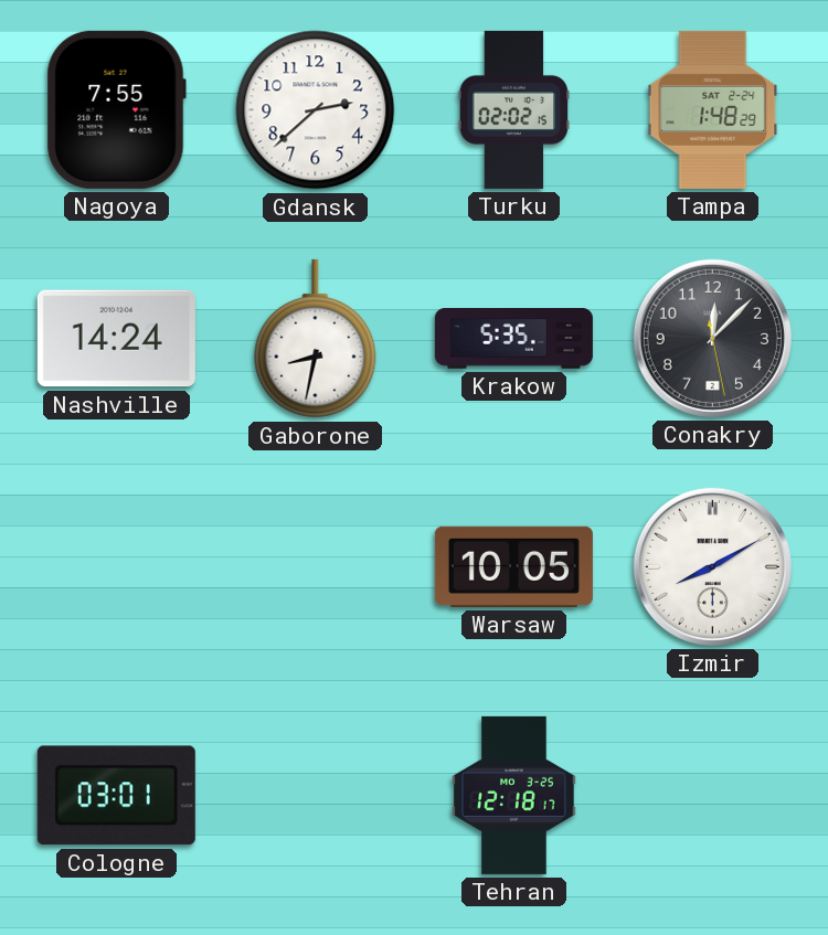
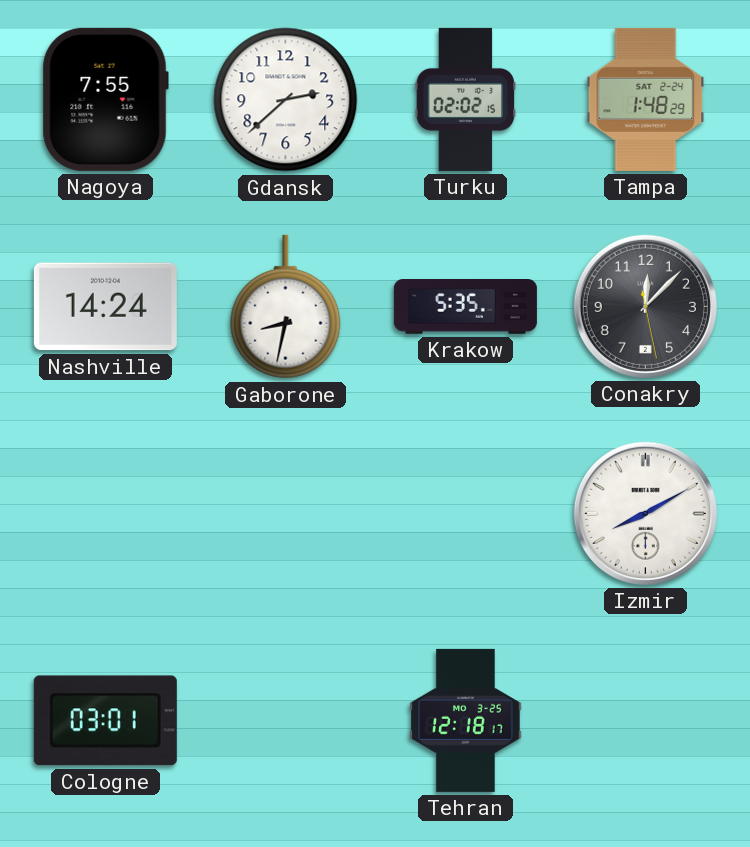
Warsaw: 10:05 -> none (513, 566)
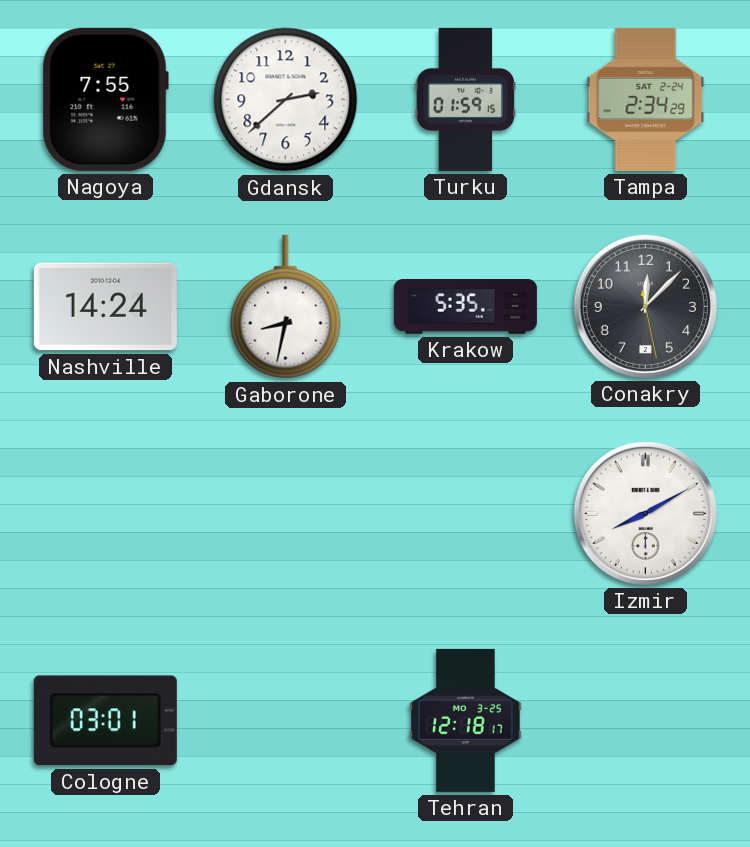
Turku: 02:02 -> 01:59 (466, 99)
Tampa: 1:48 -> 2:34 (646, 99)
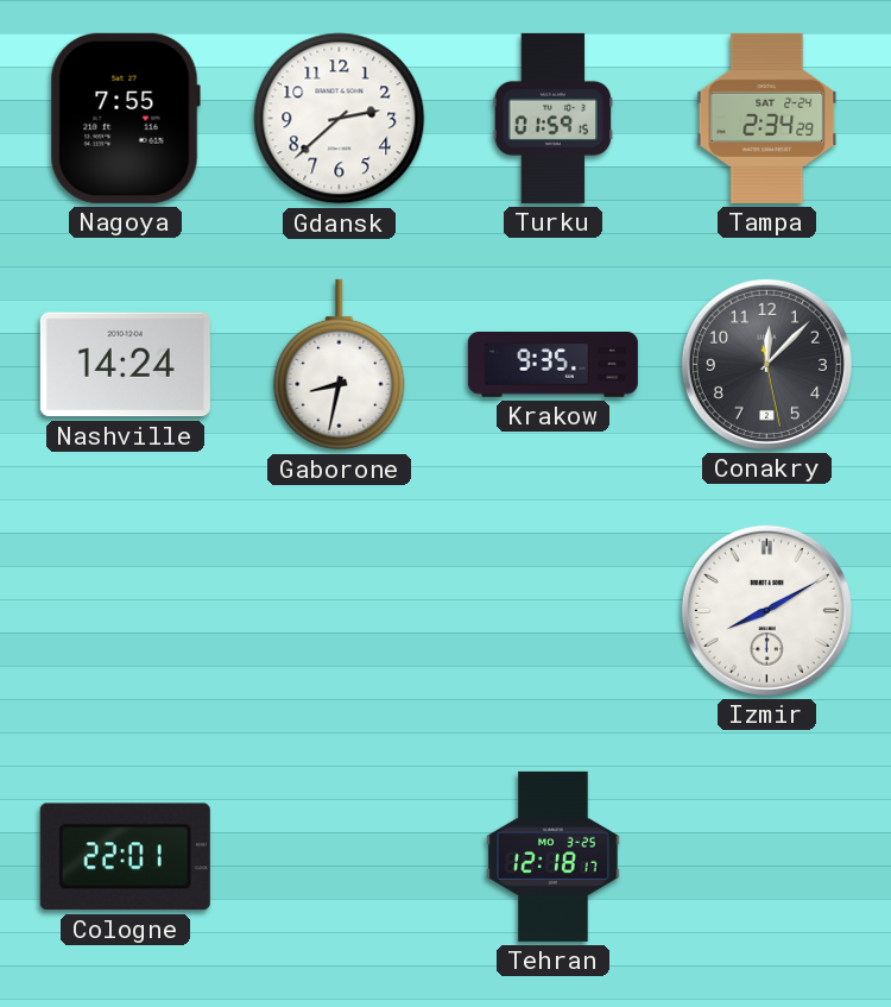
Krakow: 5:35 -> 9:35 (552, 365)
Cologne: 03:01 -> 22:01 (125, 857)
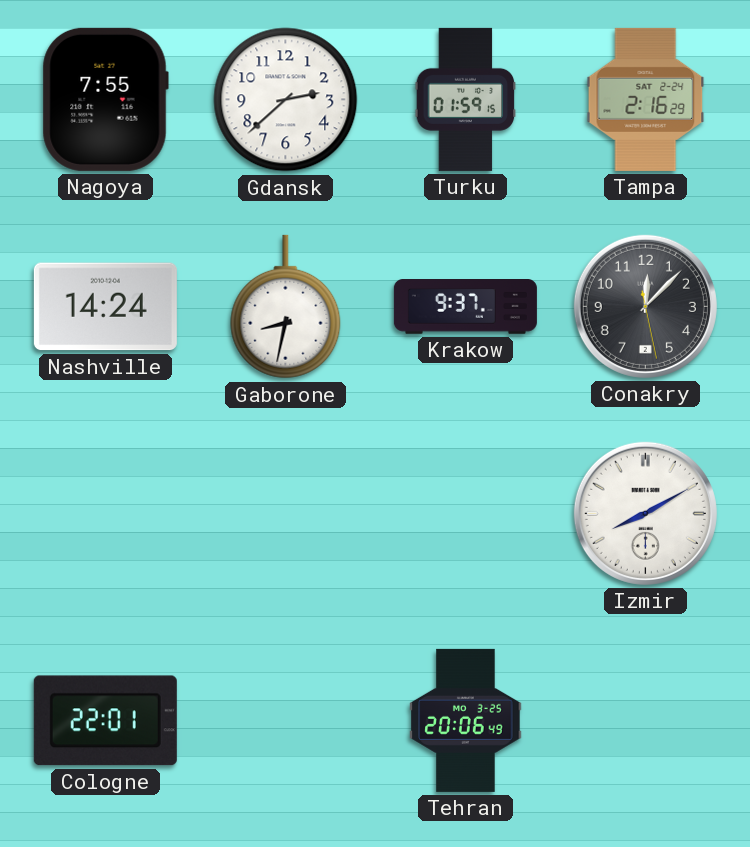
Tampa: 2:34 -> 2:16 (646, 99)
Krakow: 9:35 -> 9:37 (465, 307)
Tehran: 12:18 -> 20:06 (466, 720)
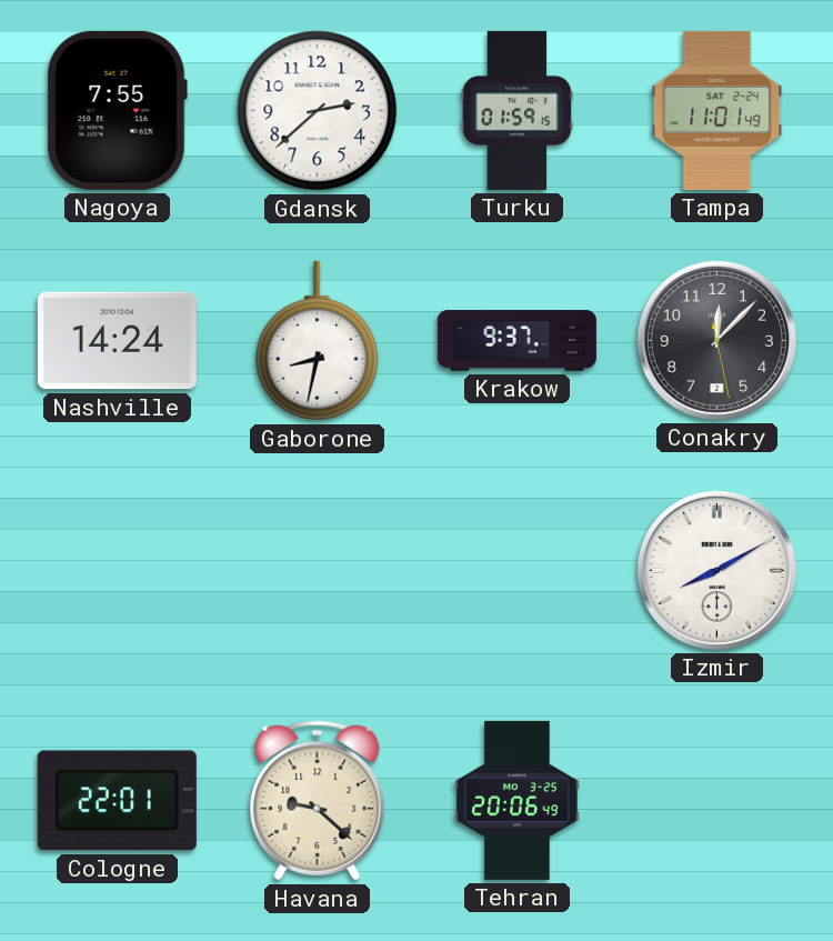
Tampa: 2:16 -> 11:01 (717, 110)
Havana: none -> 9:22 (318, 801)
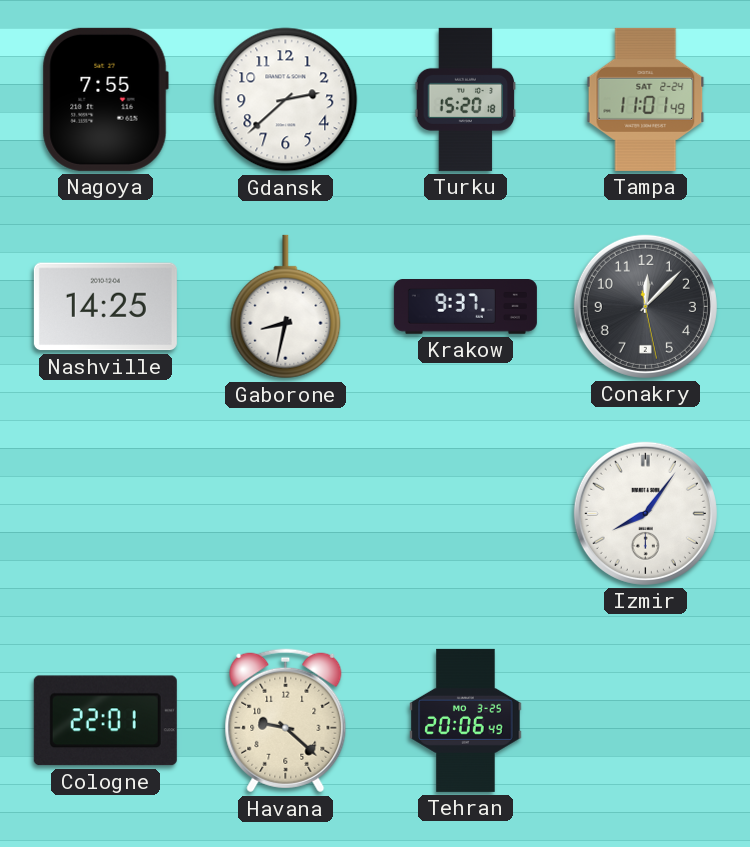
Turku: 01:59 -> 15:20 (466, 99)
Nashville: 14:24 -> 14:25 (105, 307)
Izmir: 8:10 -> 8:06 (645, 513)
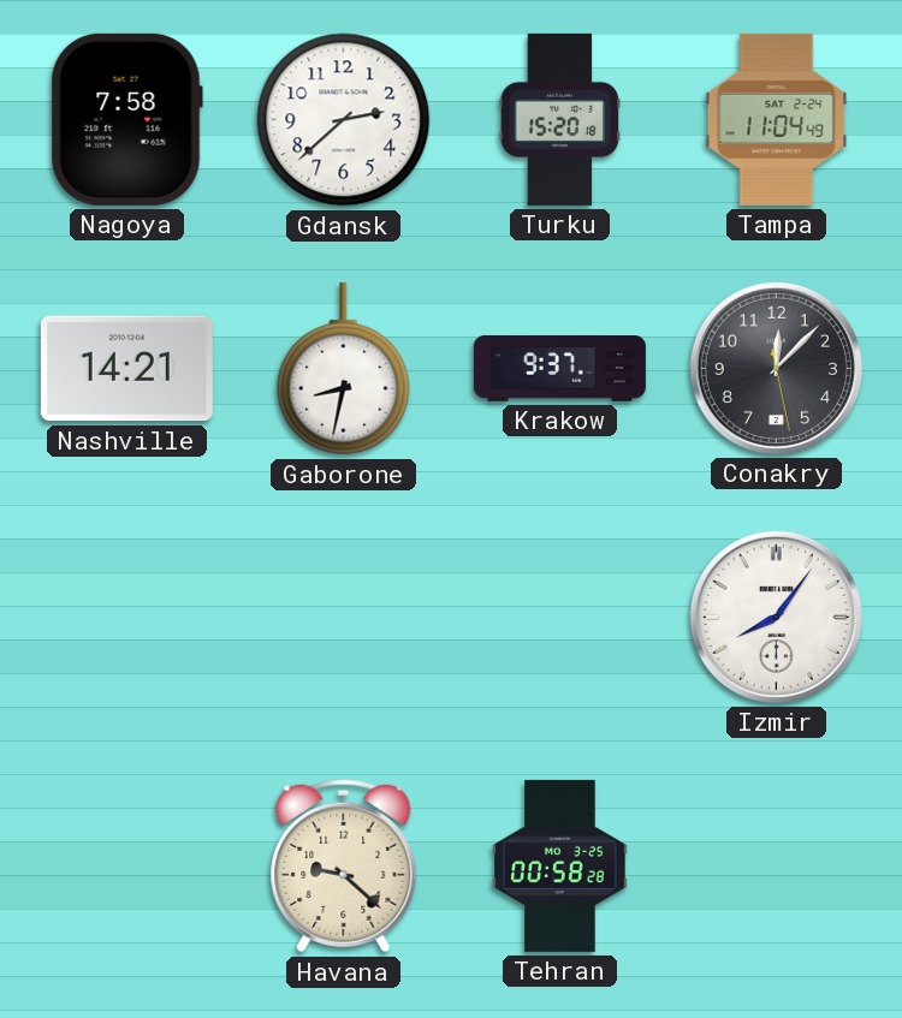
Nagoya: 7:55 -> 7:58 (126, 119)
Tampa: 11:01 -> 11:04 (777, 119)
Nashville: 14:25 -> 14:21 (126, 369)
Cologne: 22:01 -> none (105, 721)
Tehran: 20:06 -> 00:58 (560, 865)
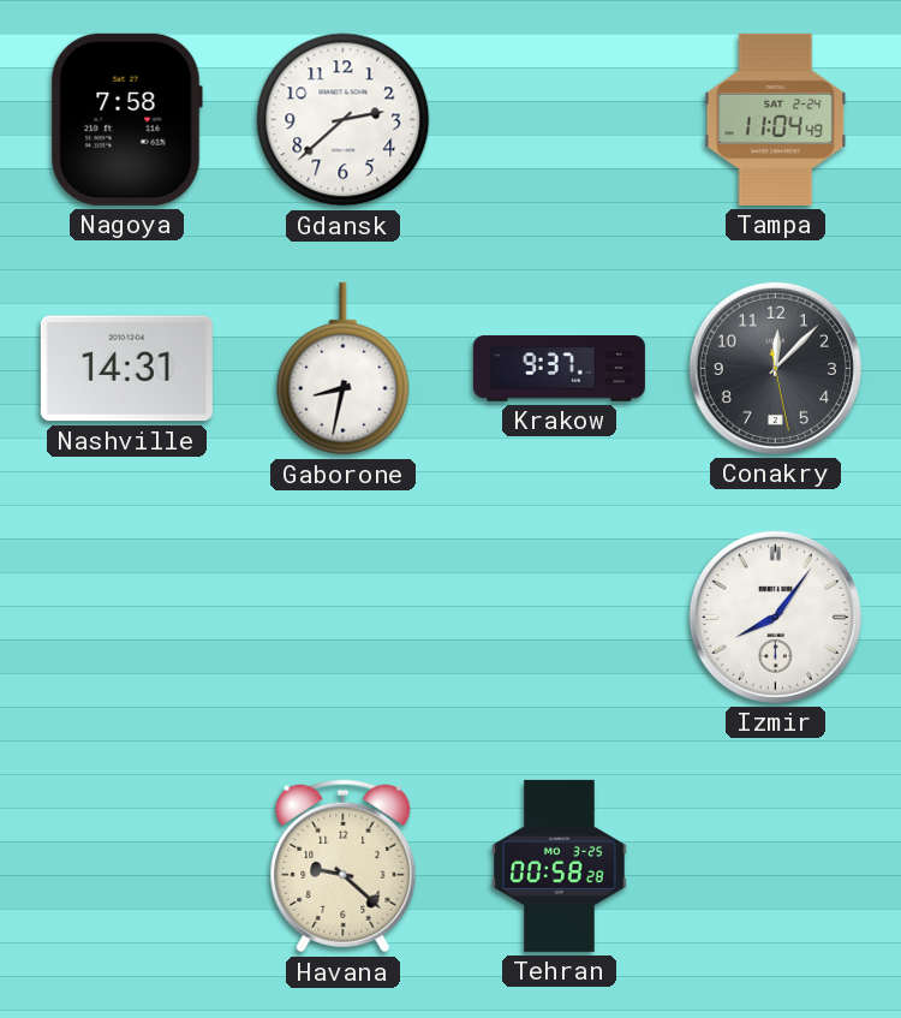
Turku: 15:20 -> none (560, 119)
Nashville: 14:21 -> 14:31 (126, 369)
